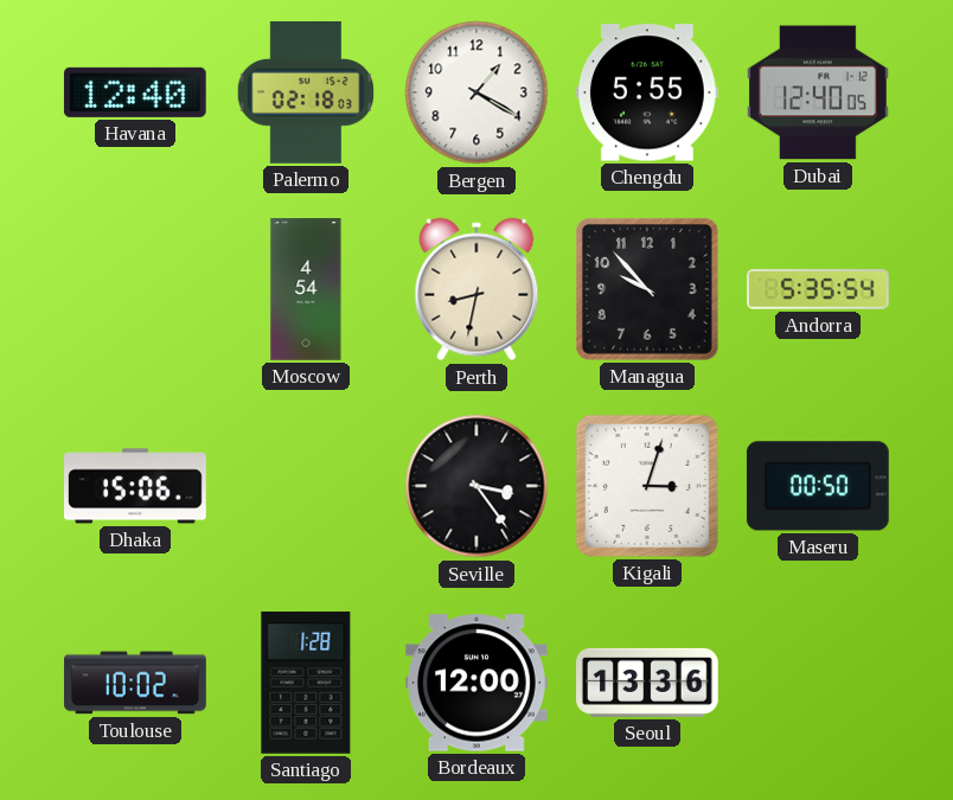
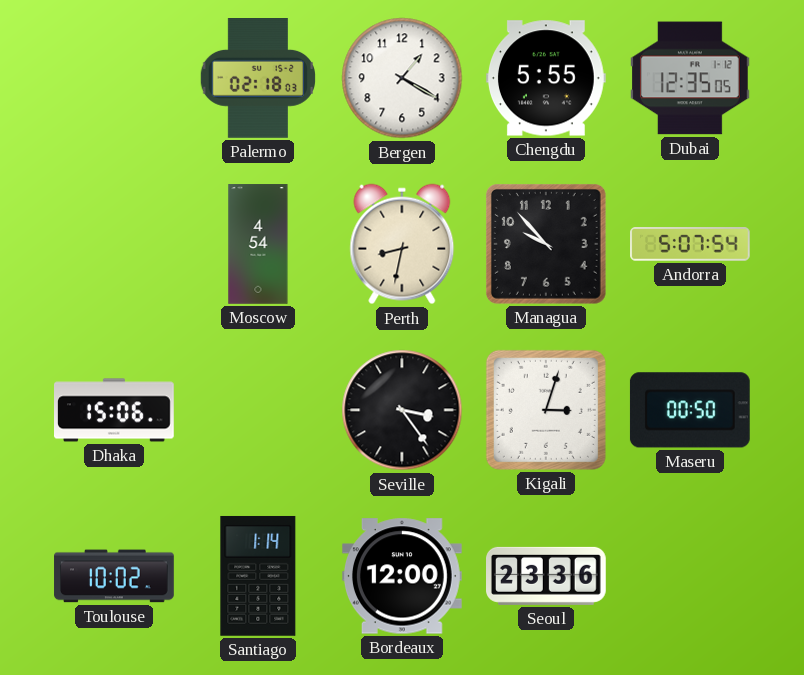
Havana: 12:40 -> none (135, 92)
Dubai: 12:40 -> 12:35 (691, 78)
Andorra: 5:35 -> 5:07 (691, 245)
Santiago: 1:28 -> 1:14 (258, 576)
Seoul: 13:36 -> 23:36 (547, 576)
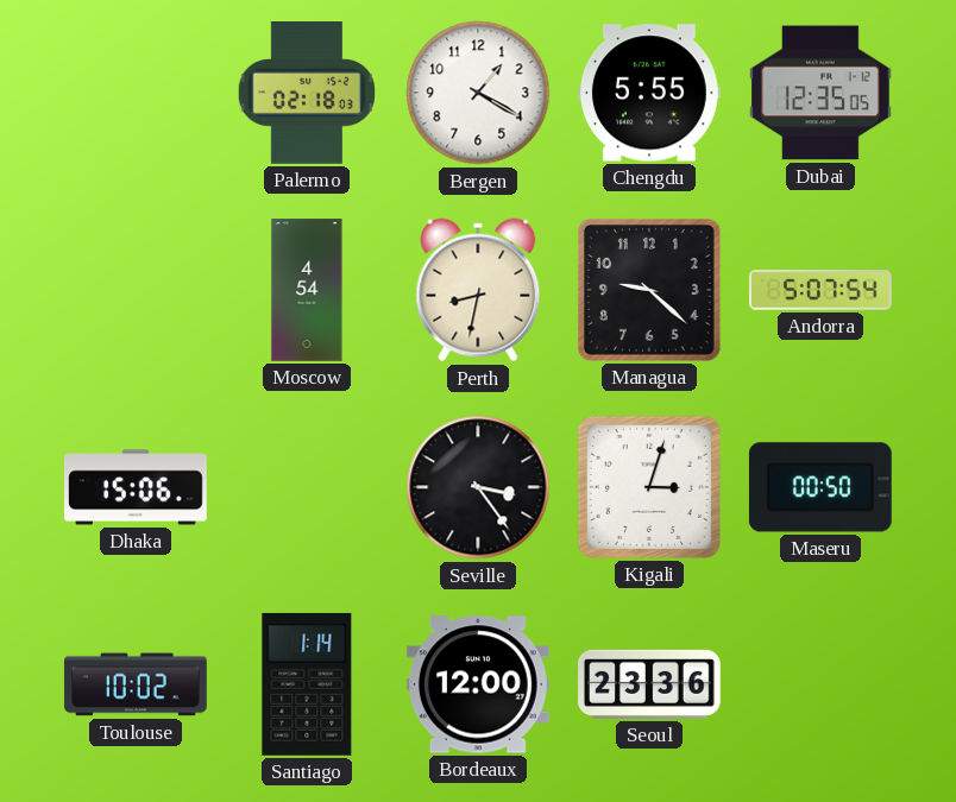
Managua: 9:53 -> 9:22 (649, 290)
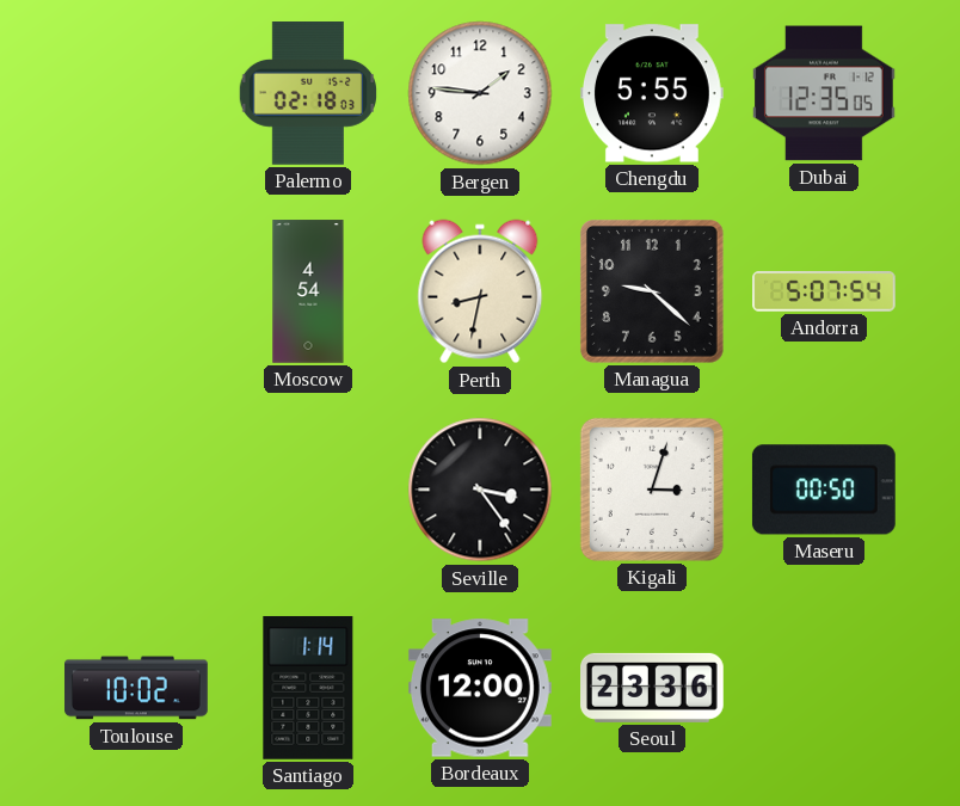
Bergen: 1:20 -> 1:46 (480, 93)
Dhaka: 15:06 -> none (137, 487)
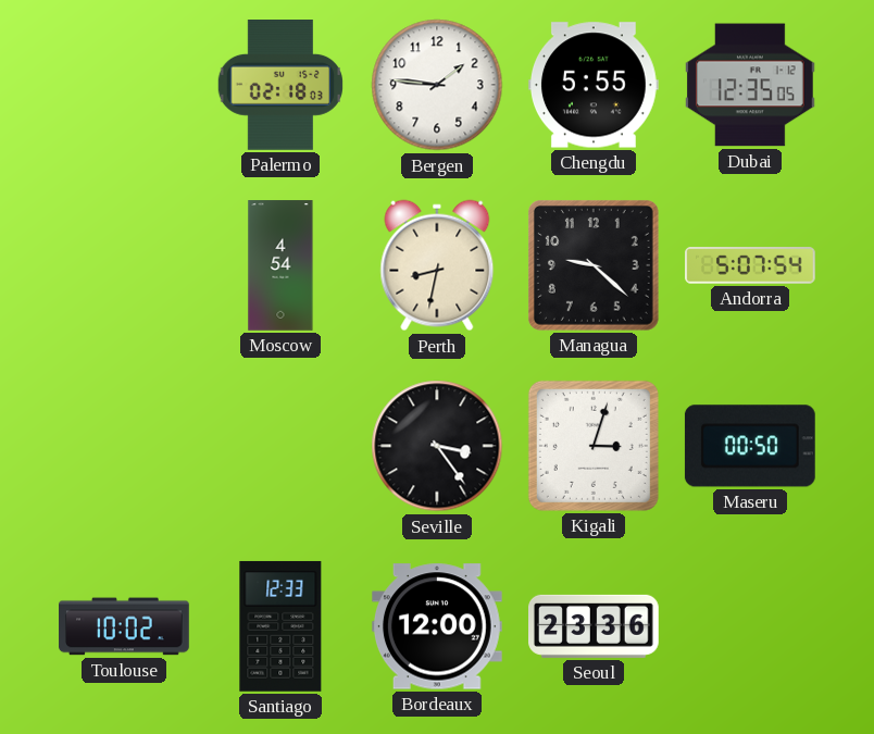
Santiago: 1:14 -> 12:33 (280, 626)
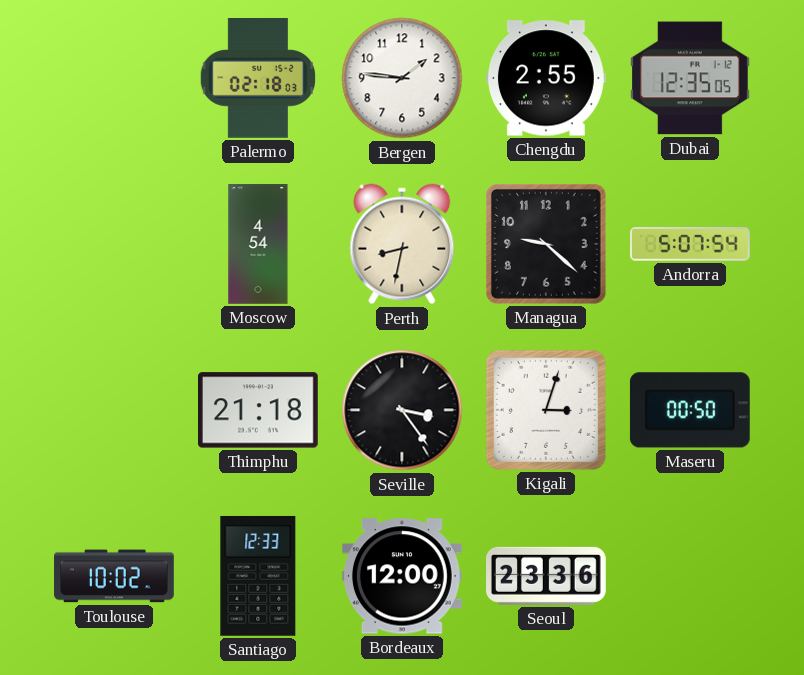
Chengdu: 5:55 -> 2:55 (546, 78)
Thimphu: none -> 21:18 (259, 410)
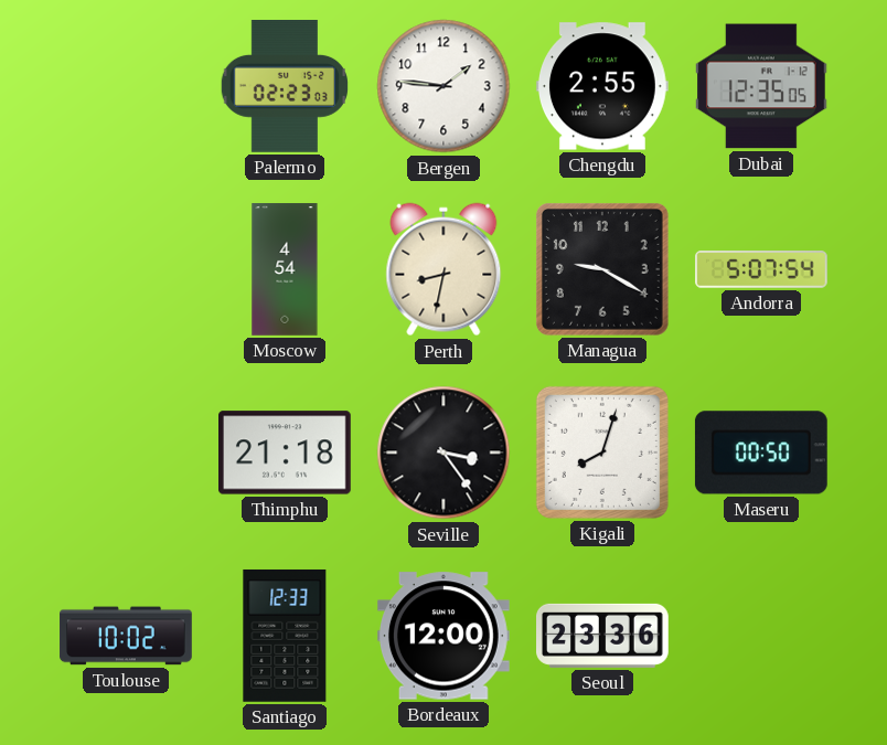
Palermo: 02:18 -> 02:23 (284, 87)
Managua: 9:22 -> 9:20 (602, 269)
Kigali: 3:03 -> 8:03 (602, 453)
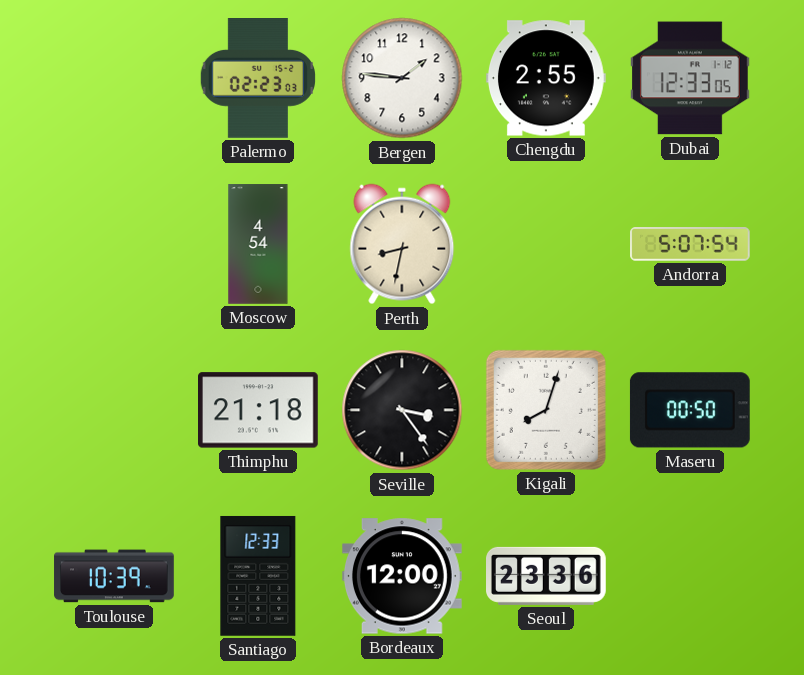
Dubai: 12:35 -> 12:33 (691, 78)
Managua: 9:20 -> none (602, 269)
Toulouse: 10:02 -> 10:39 (114, 576)
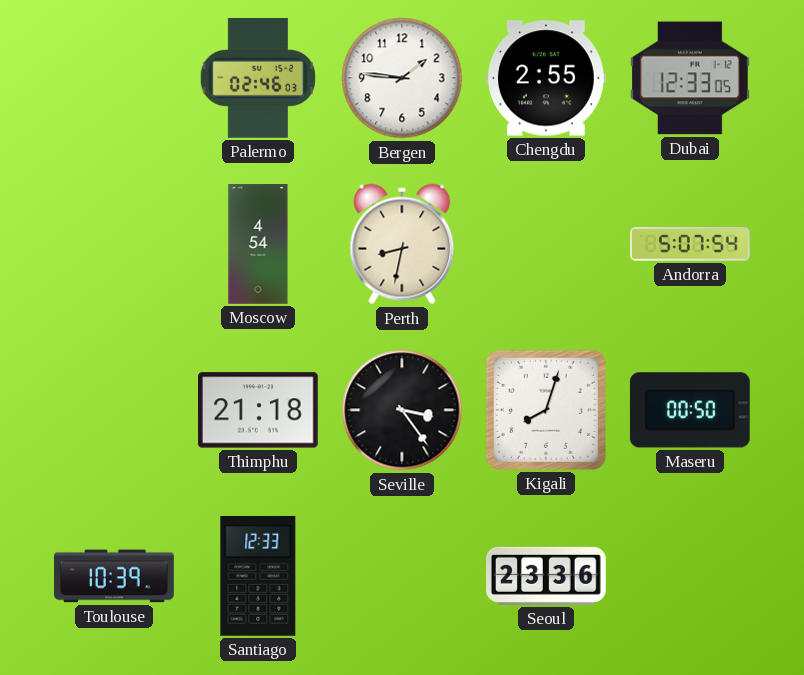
Palermo: 02:23 -> 02:46 (257, 79)
Bordeaux: 12:00 -> none (403, 576)
